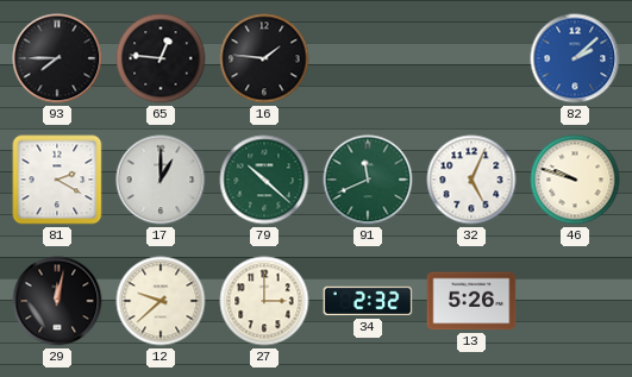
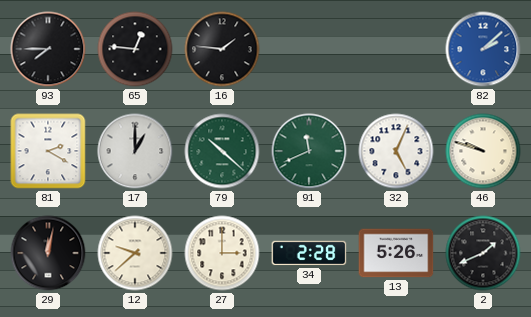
34: 2:32 -> 2:28 (309, 253)
2: none -> 1:41 (483, 253)
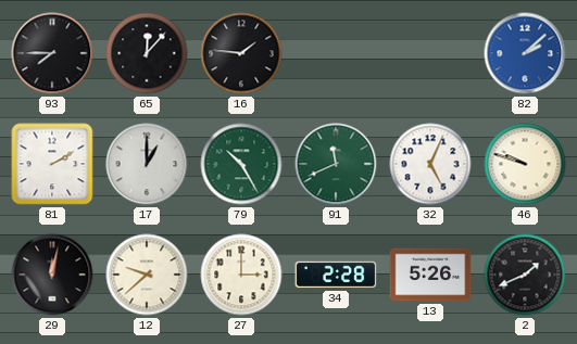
65: 12:46 -> 12:07 (147, 53)
81: 2:20 -> 2:10 (52, 164)
79: 10:22 -> 10:25 (241, 164)
